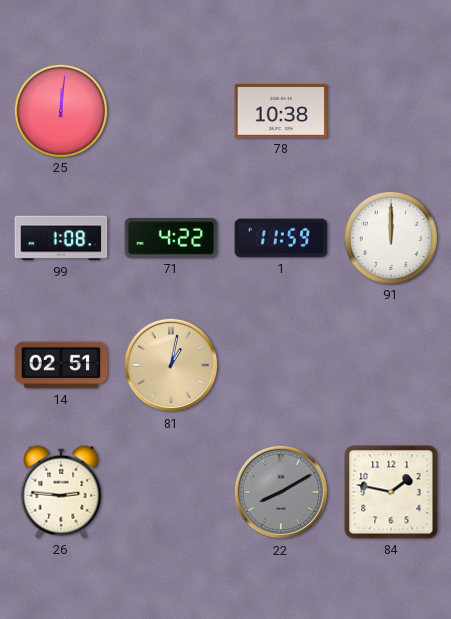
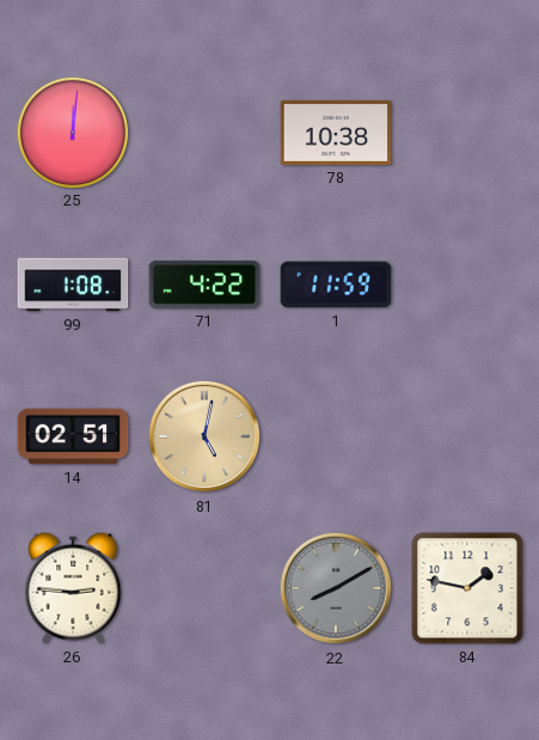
91: 12:00 -> none (390, 237)
81: 1:02 -> 5:02 (204, 436)
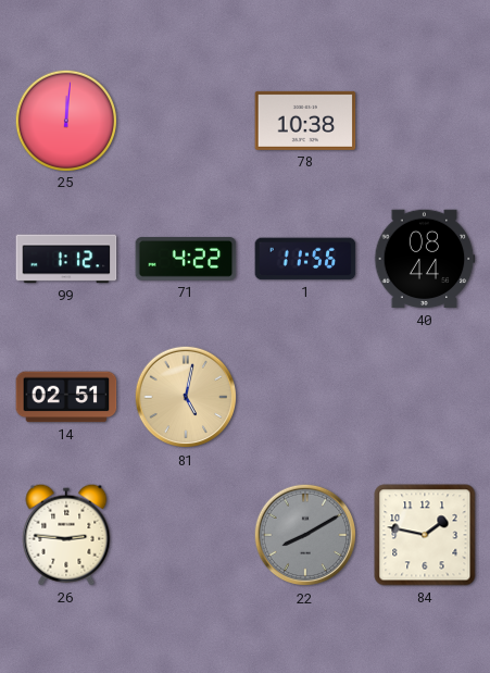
99: 1:08 -> 1:12 (66, 259)
1: 11:59 -> 11:56 (305, 259)
40: none -> 08:44 (425, 259)
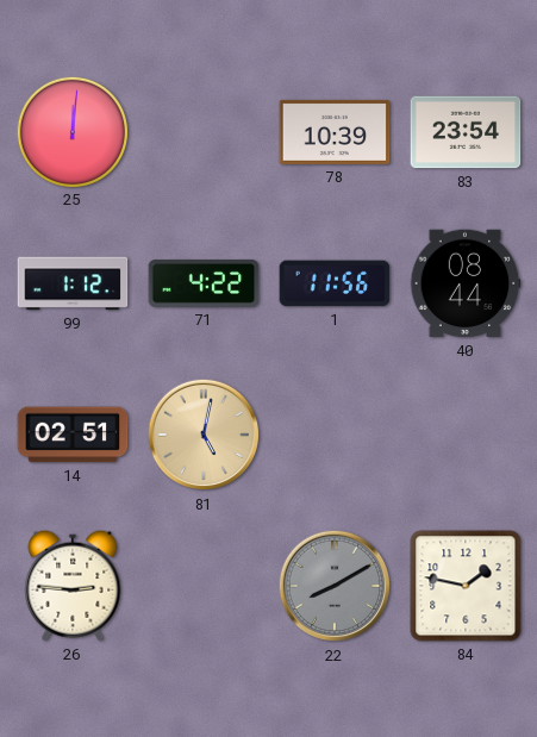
78: 10:38 -> 10:39 (335, 132)
83: none -> 23:54 (466, 132)
